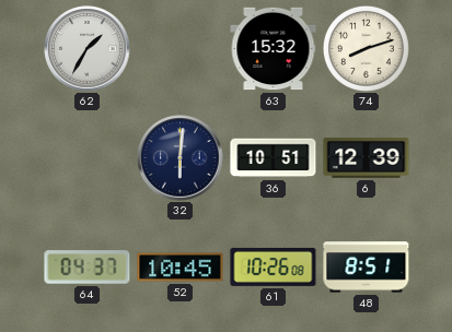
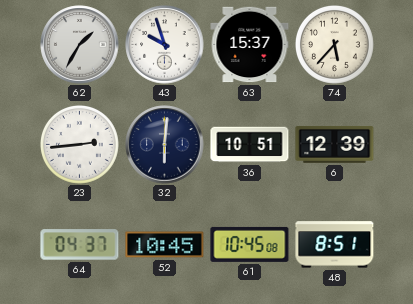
43: none -> 9:57 (165, 45)
63: 15:32 -> 15:37 (250, 45)
74: 8:12 -> 5:37 (334, 44)
23: none -> 2:44 (79, 144)
61: 10:26 -> 10:45 (250, 244)
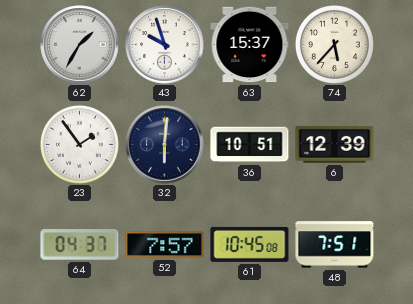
23: 2:44 -> 1:54 (79, 144)
52: 10:45 -> 7:57 (165, 245)
48: 8:51 -> 7:51 (335, 245)
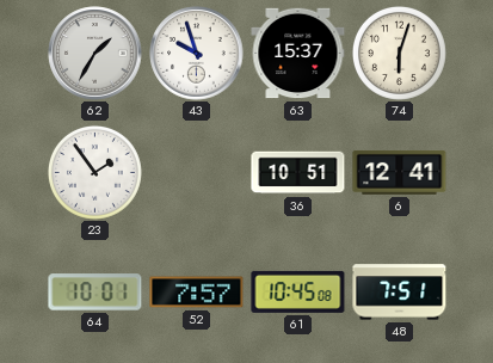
74: 5:37 -> 6:03 (399, 53)
32: 6:01 -> none (165, 145)
6: 12:39 -> 12:41 (400, 172)
64: 04:37 -> 10:01 (95, 293)
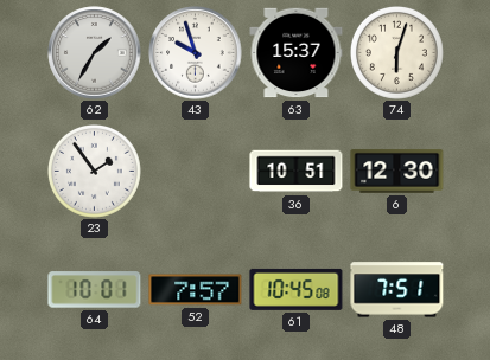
6: 12:41 -> 12:30 (397, 171)
